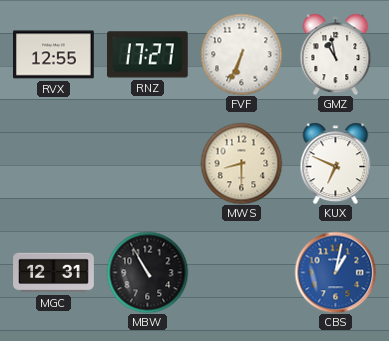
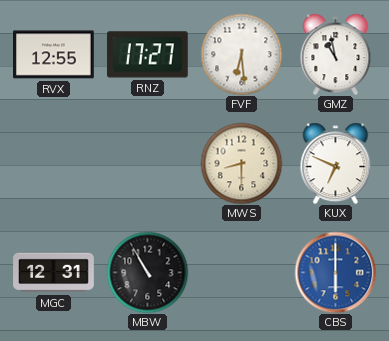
FVF: 6:34 -> 6:29 (241, 54)
CBS: 1:02 -> 6:00 (335, 272)
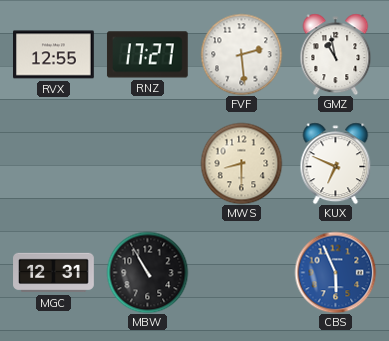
FVF: 6:29 -> 2:29 (241, 54)
CBS: 6:00 -> 5:56 (335, 272)
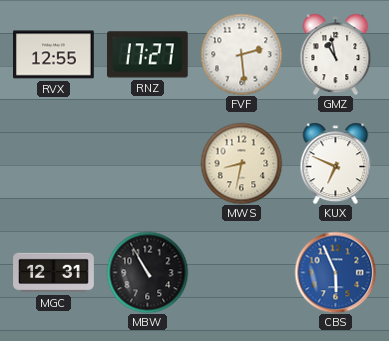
MWS: 8:30 -> 8:32 (241, 163)
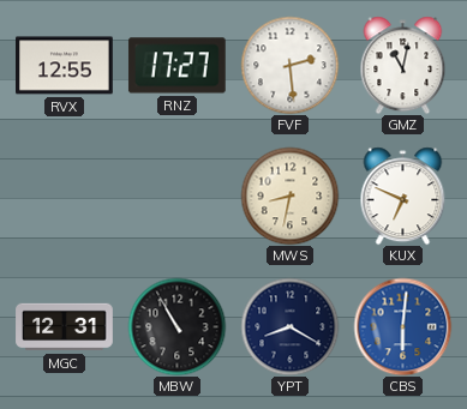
GMZ: 10:58 -> 11:02 (403, 65)
YPT: none -> 8:20 (289, 326)
CBS: 5:56 -> 6:01 (402, 326)
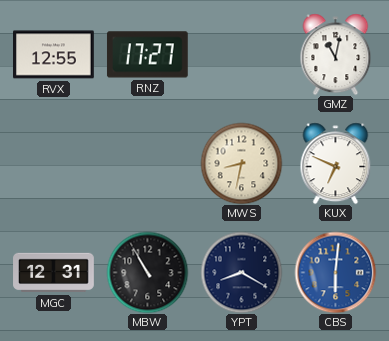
FVF: 2:29 -> none (289, 65)
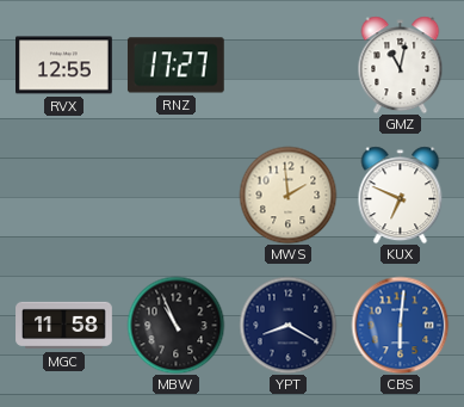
MWS: 8:32 -> 1:59 (287, 195)
MGC: 12:31 -> 11:58 (64, 326)
MBW: 10:55 -> 10:56 (175, 325)
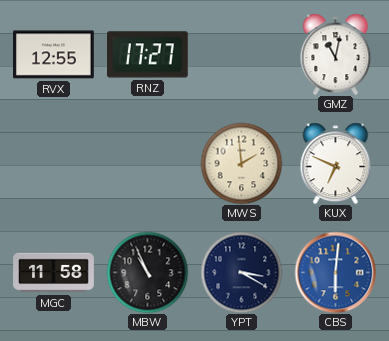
YPT: 8:20 -> 3:20 (241, 272)
